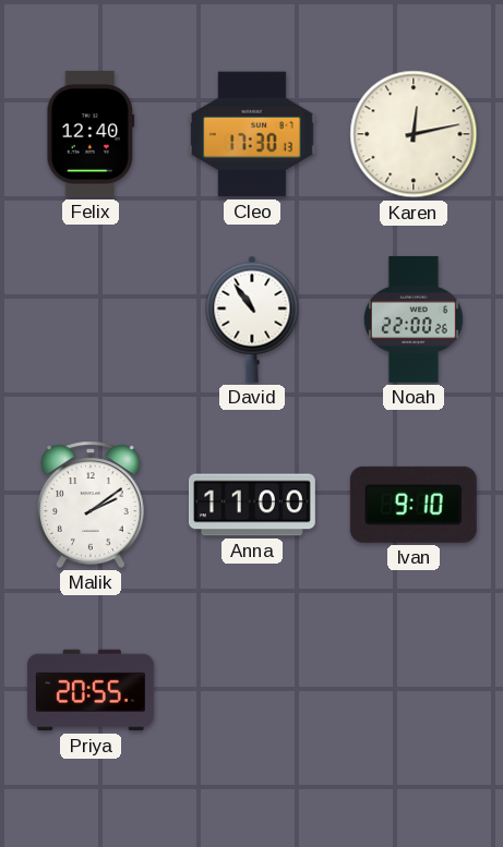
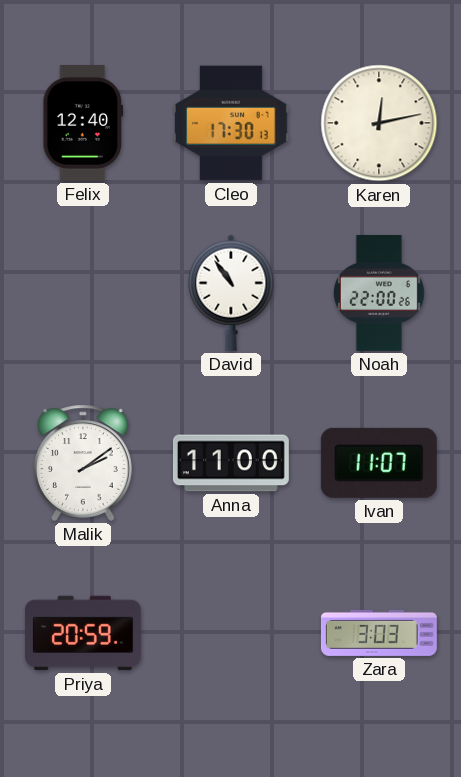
Ivan: 9:10 -> 11:07 (379, 463)
Priya: 20:55 -> 20:59 (83, 633)
Zara: none -> 3:03 (379, 633)
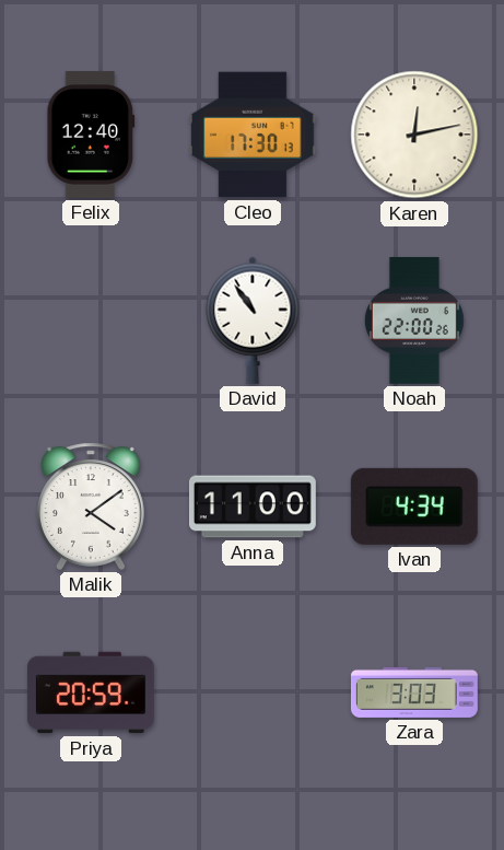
Malik: 2:09 -> 4:09 (92, 506)
Ivan: 11:07 -> 4:34 (414, 506)
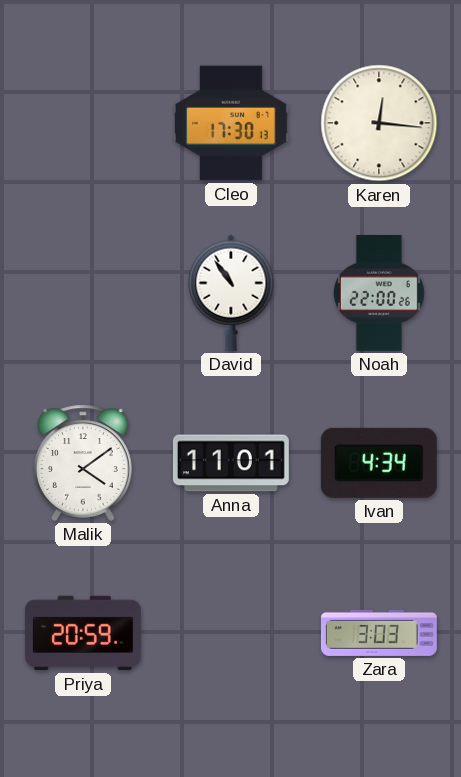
Felix: 12:40 -> none (91, 135)
Karen: 12:13 -> 12:16 (379, 123)
Anna: 11:00 -> 11:01 (231, 463)
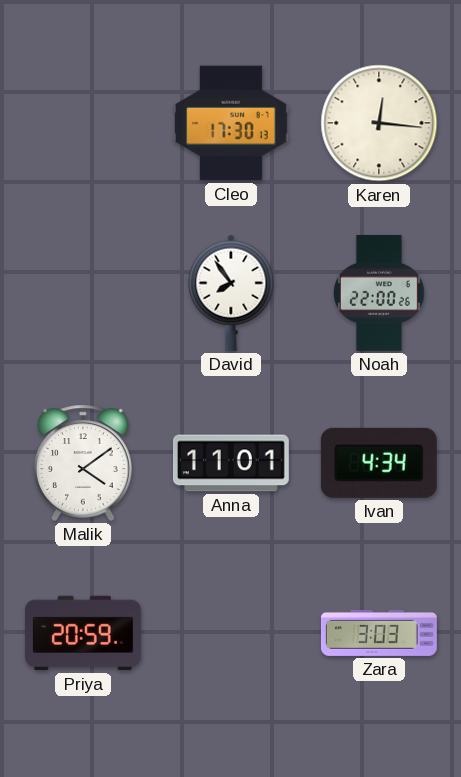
David: 10:54 -> 7:54 (231, 293)
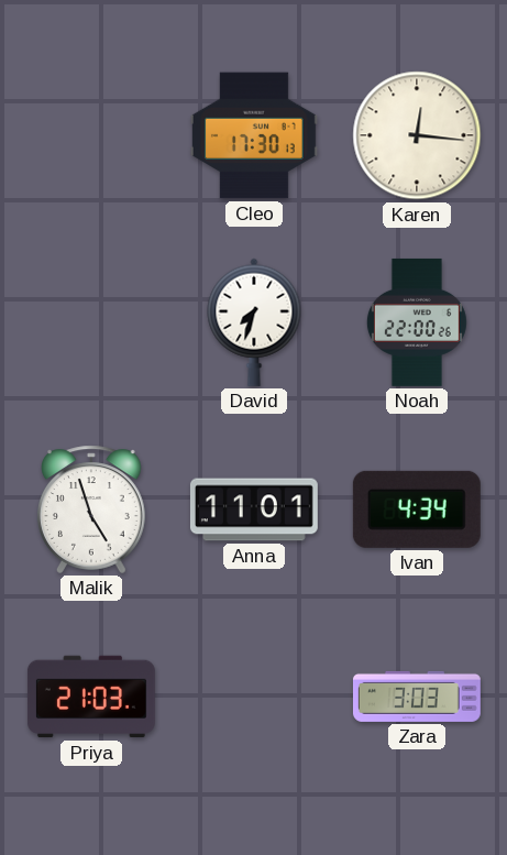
David: 7:54 -> 7:33 (254, 322)
Malik: 4:09 -> 4:57 (92, 509)
Priya: 20:59 -> 21:03 (91, 697)
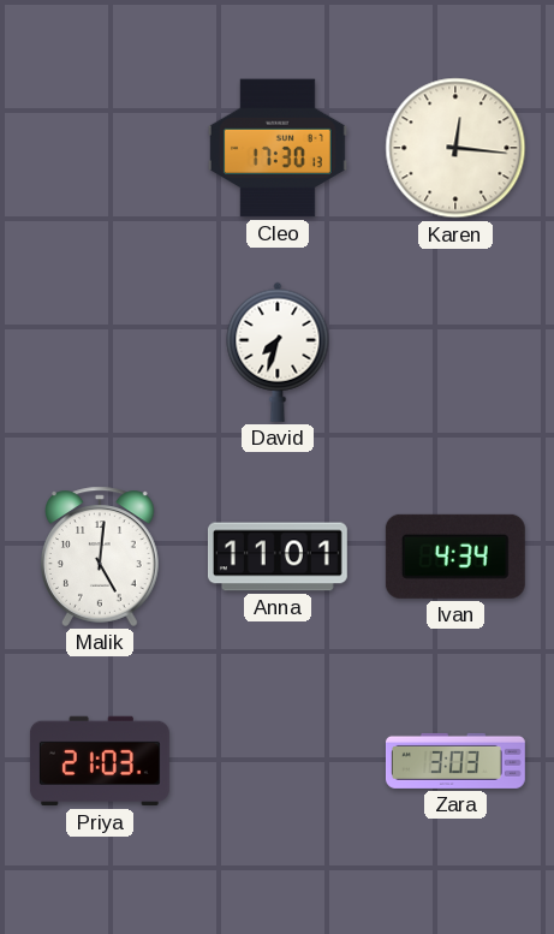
Noah: 22:00 -> none (417, 322)
Malik: 4:57 -> 5:01 (101, 557)
